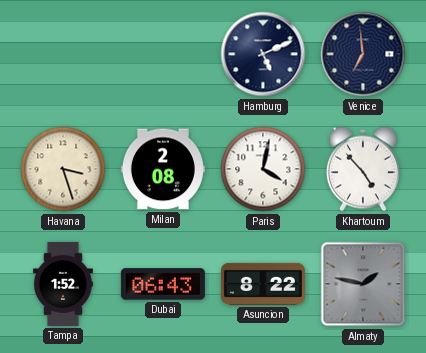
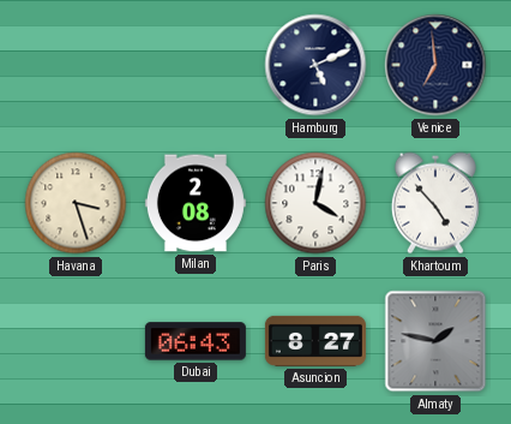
Tampa: 1:52 -> none (63, 284)
Asuncion: 8:22 -> 8:27 (315, 341)
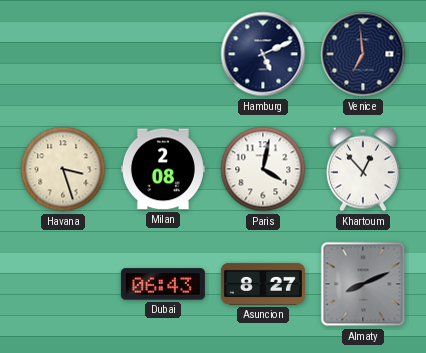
Khartoum: 4:53 -> 12:53 (363, 169)
Almaty: 1:47 -> 8:11 (363, 284)
